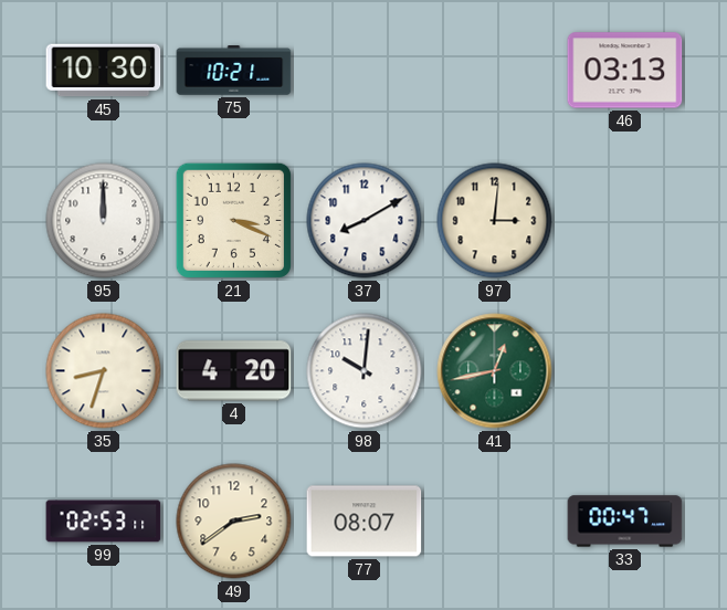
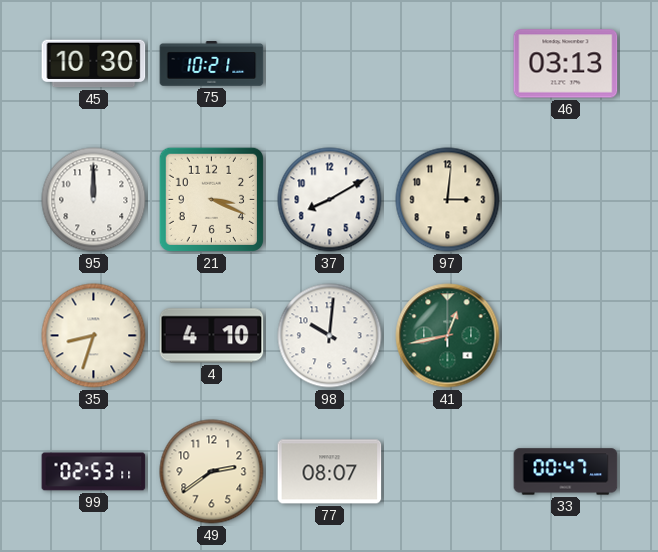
4: 4:20 -> 4:10 (212, 336)
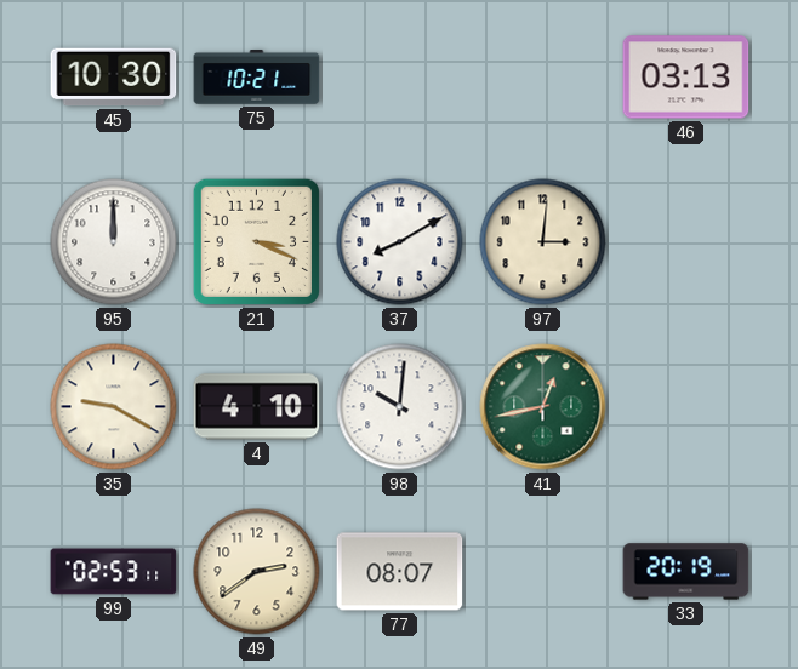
35: 8:33 -> 9:20 (114, 407)
33: 00:47 -> 20:19 (686, 572)
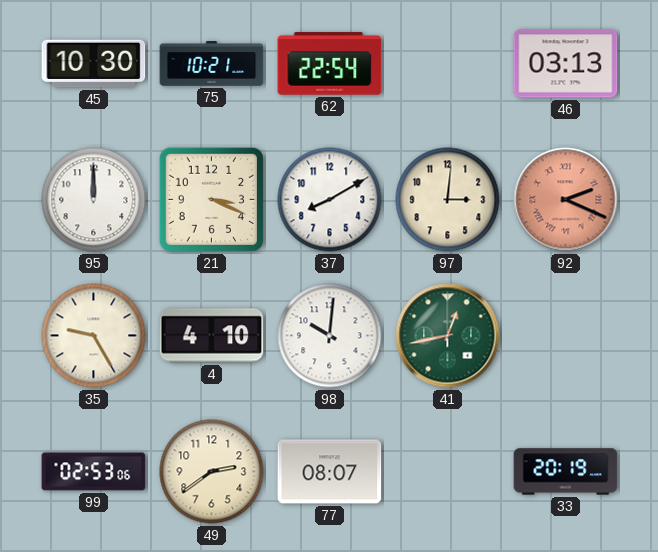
62: none -> 22:54 (330, 64)
92: none -> 2:19 (566, 200)
35: 9:20 -> 9:25 (94, 336)
99: 02:53:11 -> 02:53:06 (94, 472)
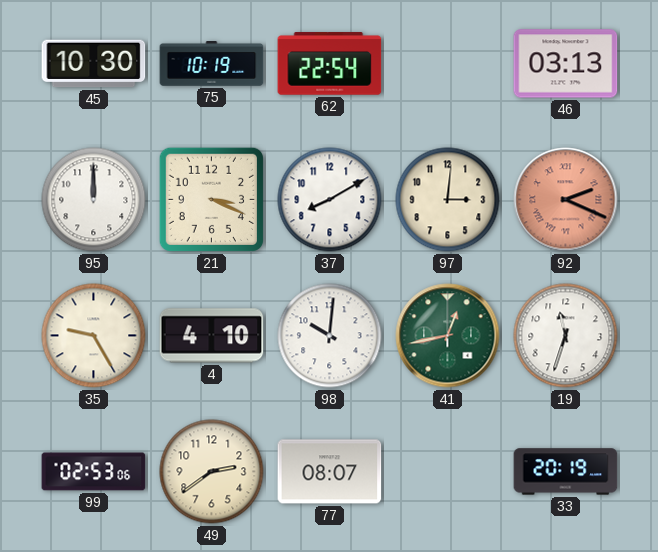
75: 10:21 -> 10:19 (212, 64)
19: none -> 11:33 (566, 336)
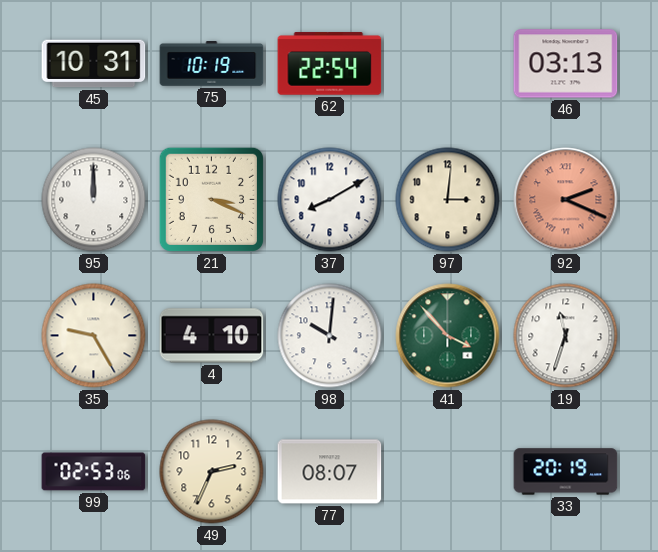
45: 10:30 -> 10:31 (94, 64)
41: 12:43 -> 3:53 (448, 336)
49: 2:39 -> 2:34 (212, 472)
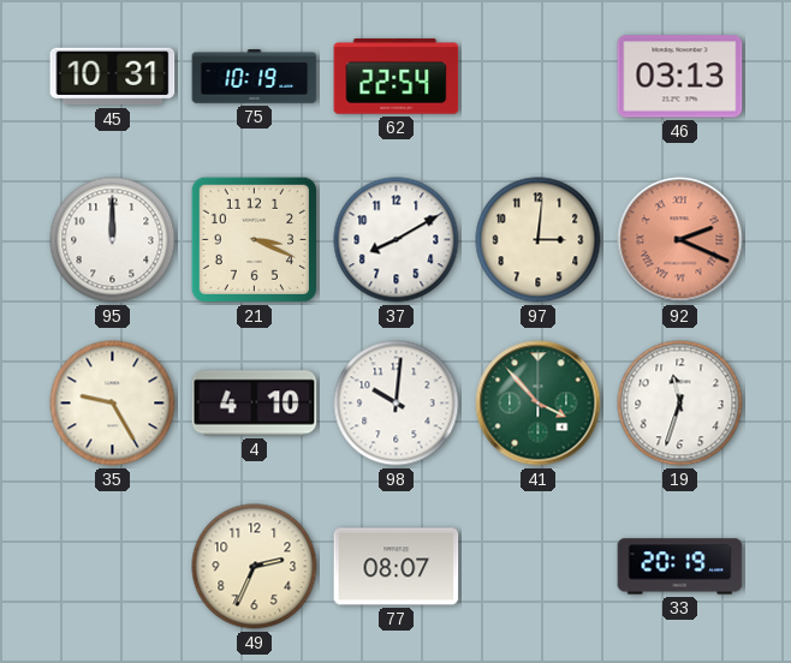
99: 02:53 -> none (94, 472)
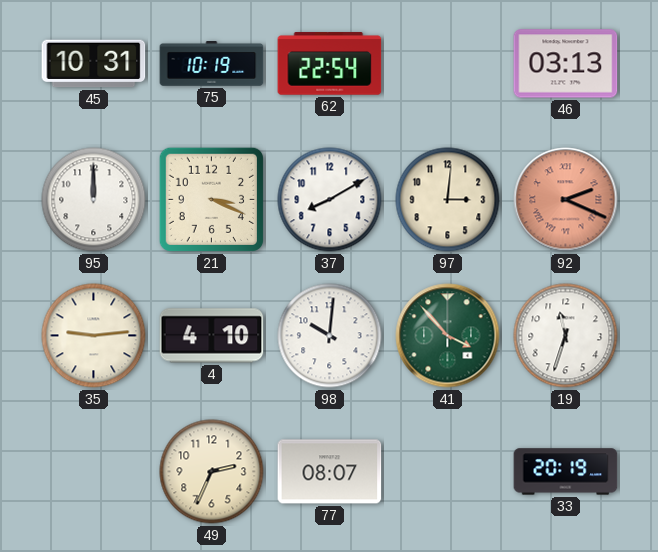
35: 9:25 -> 9:14 (94, 336)
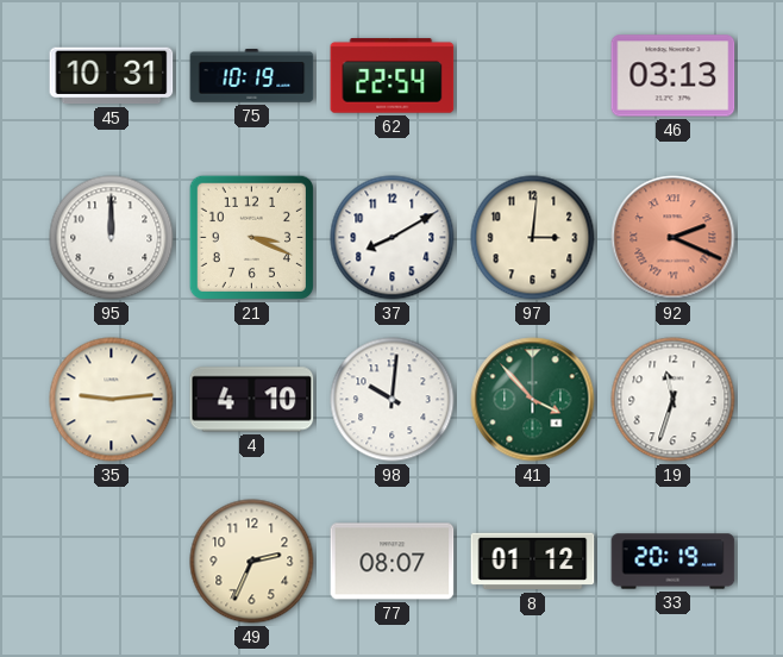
8: none -> 01:12 (533, 562)
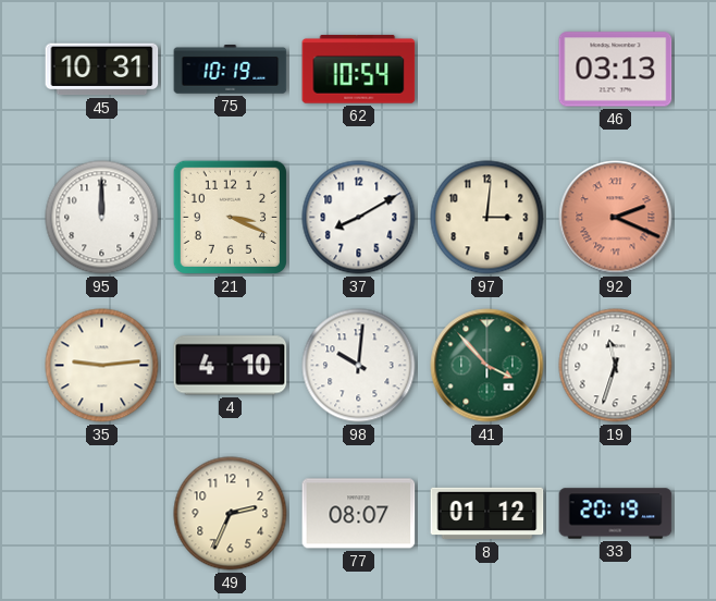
62: 22:54 -> 10:54 (359, 70)
